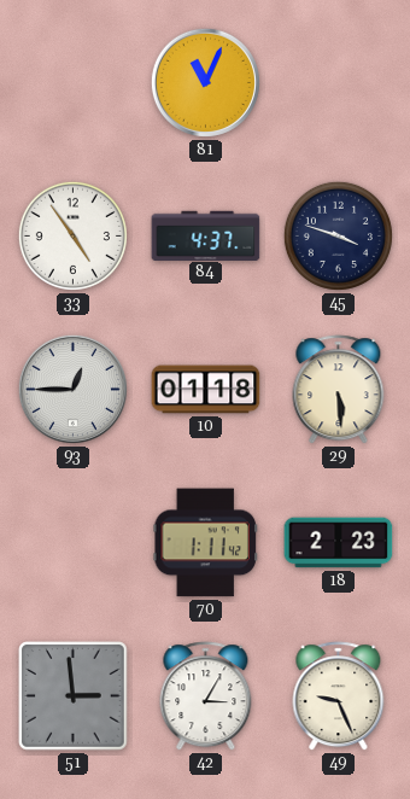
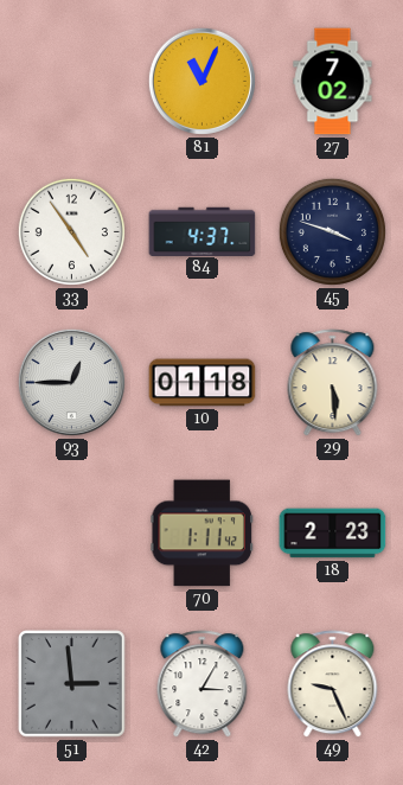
27: none -> 7:02 (333, 82)
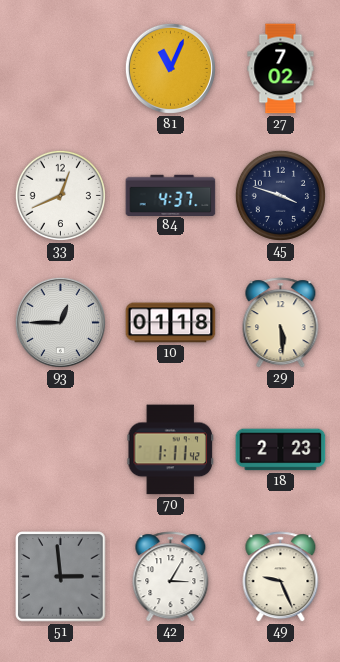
33: 4:54 -> 12:41 (60, 195)
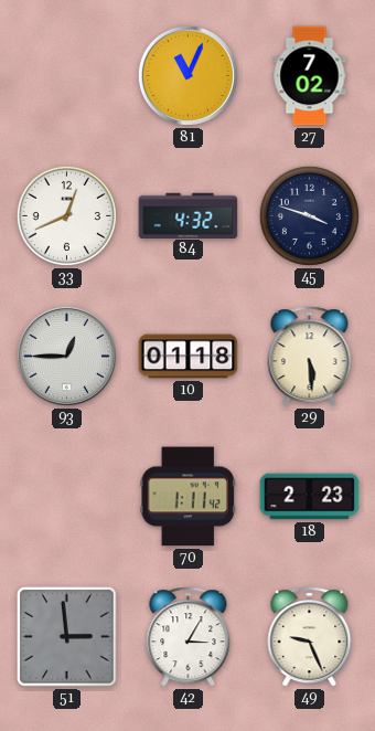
84: 4:37 -> 4:32 (189, 215)
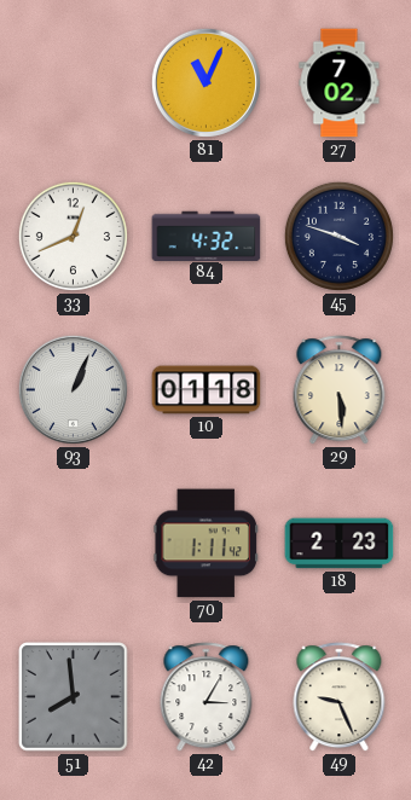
93: 12:45 -> 1:04 (73, 389)
51: 2:59 -> 7:59 (74, 697)
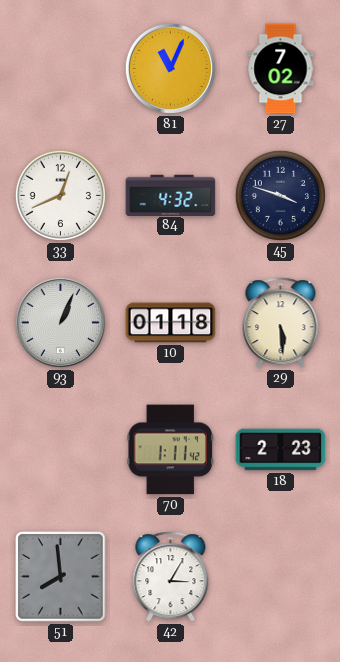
49: 9:26 -> none (340, 697)
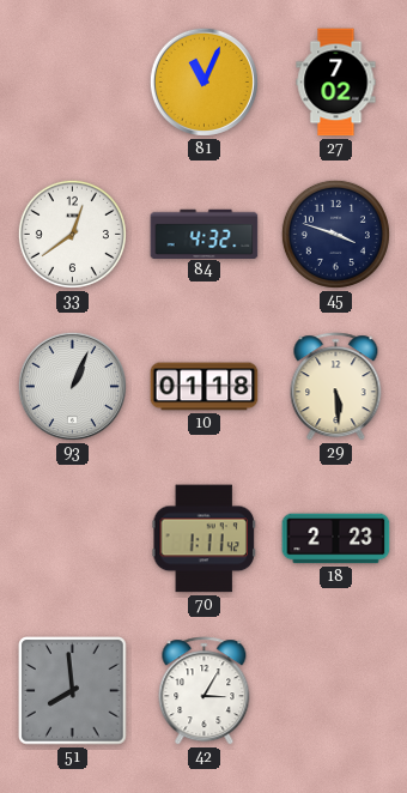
33: 12:41 -> 12:39 (72, 234)
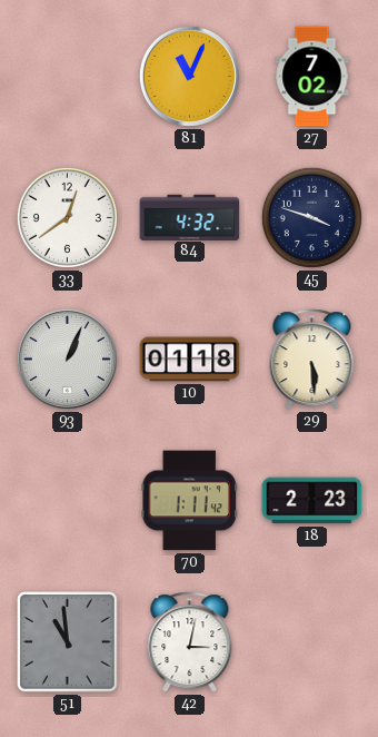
51: 7:59 -> 10:59 (68, 642)
42: 3:05 -> 3:02 (190, 642)
